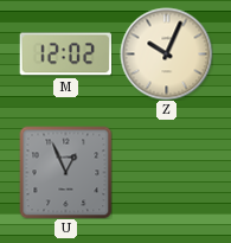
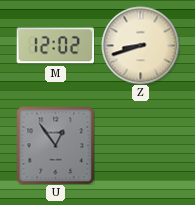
Z: 10:04 -> 8:42 (140, 45)
U: 12:56 -> 12:54 (55, 145)
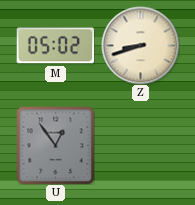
M: 12:02 -> 05:02 (55, 46)
